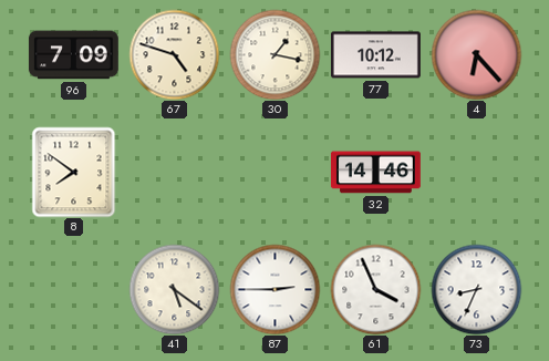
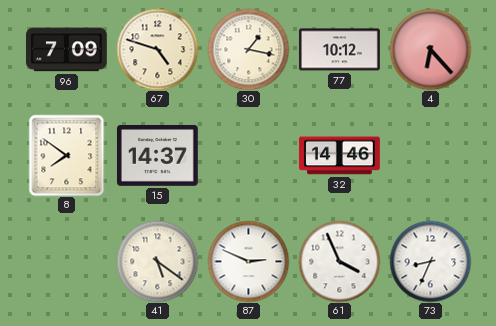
15: none -> 14:37 (157, 155)
87: 2:45 -> 2:49 (248, 261)
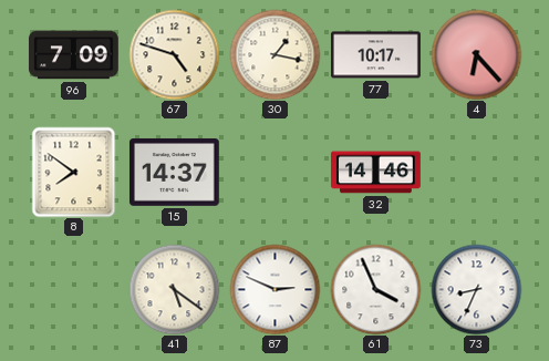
77: 10:12 -> 10:17 (375, 55)
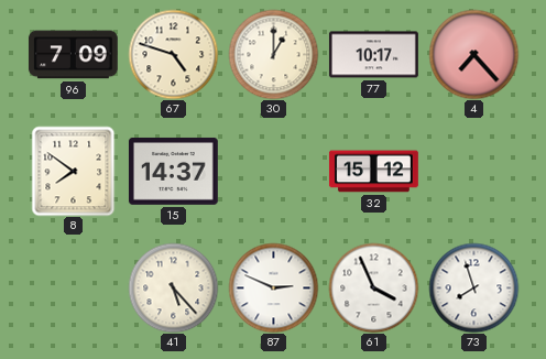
30: 1:17 -> 1:00 (273, 54)
4: 6:23 -> 7:23 (473, 54)
32: 14:46 -> 15:12 (374, 172)
41: 5:21 -> 5:23 (173, 287)
73: 8:34 -> 7:57 (473, 287)
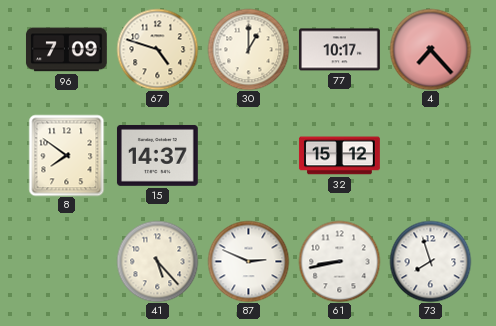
61: 3:56 -> 8:43 (339, 261)
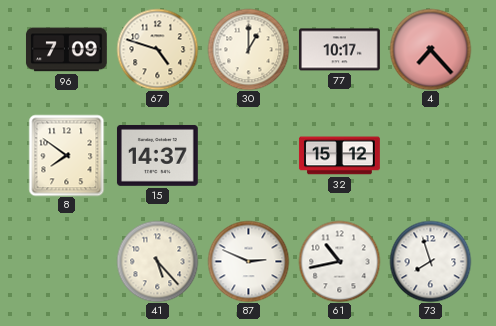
61: 8:43 -> 10:43 (339, 261)
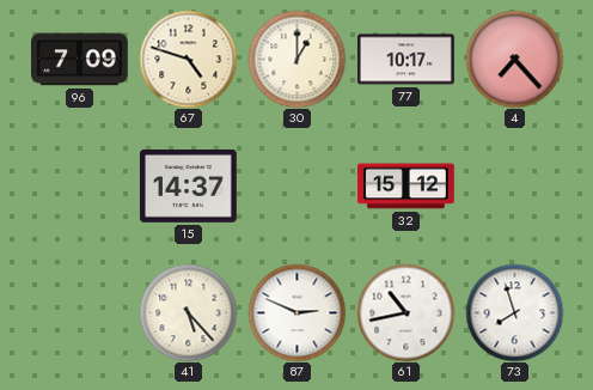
8: 7:51 -> none (67, 155)
